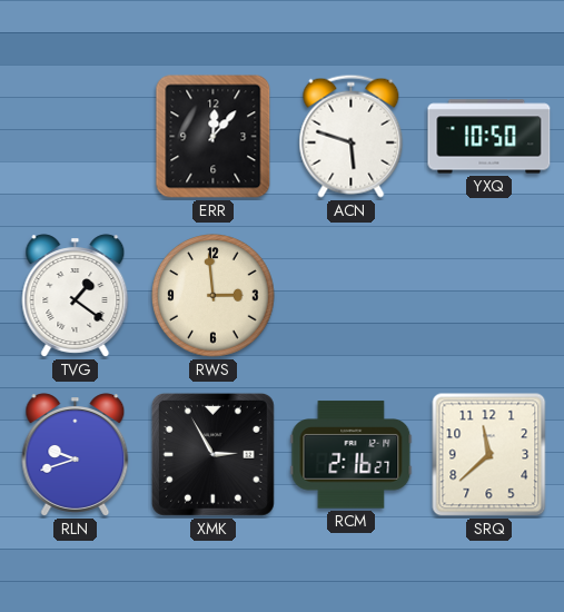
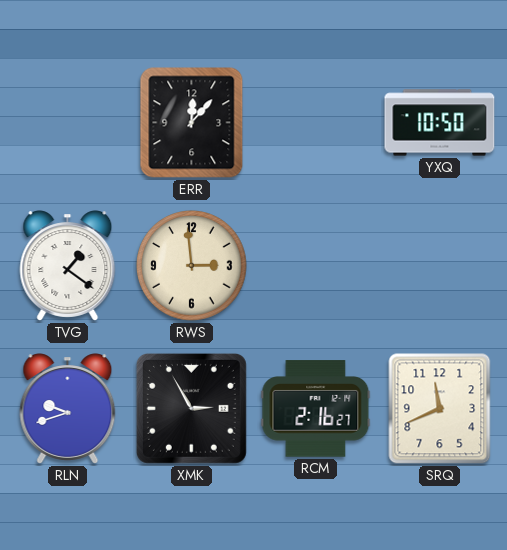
ACN: 5:48 -> none (352, 136)
SRQ: 11:38 -> 11:41 (440, 409)
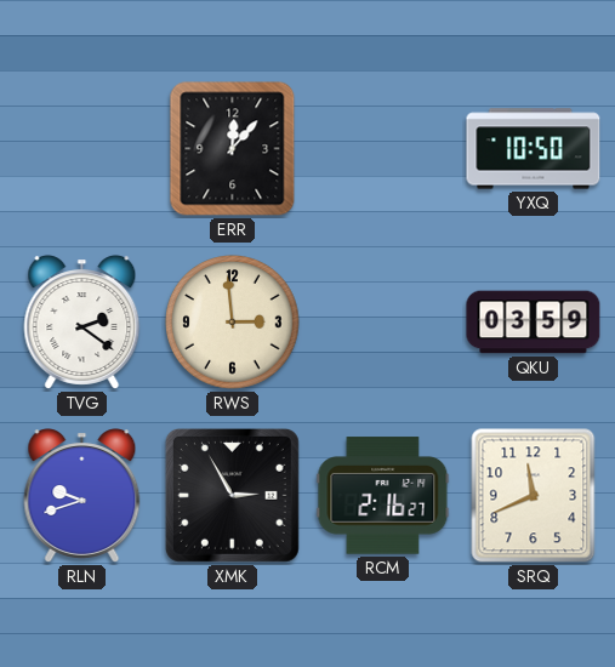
TVG: 1:21 -> 2:21 (82, 323)
QKU: none -> 03:59 (534, 323)
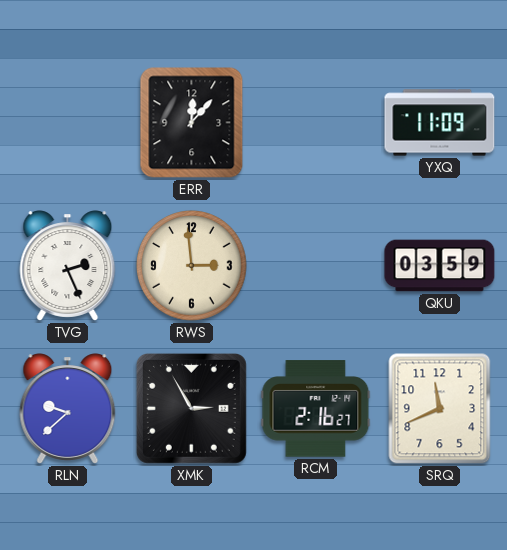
YXQ: 10:50 -> 11:09 (440, 123)
TVG: 2:21 -> 2:26 (68, 266)
RLN: 9:42 -> 9:38 (68, 409)
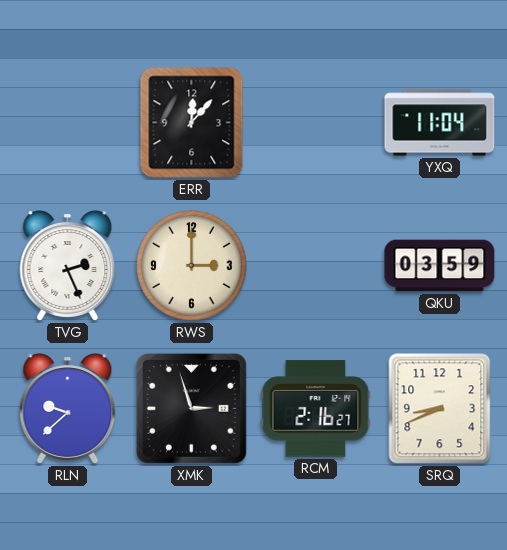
YXQ: 11:09 -> 11:04 (440, 123)
RWS: 2:59 -> 3:00 (192, 266)
XMK: 2:55 -> 2:57 (191, 408)
SRQ: 11:41 -> 8:41 (440, 409)
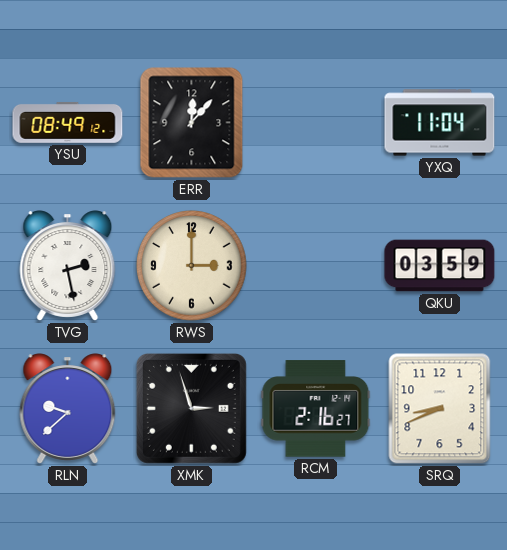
YSU: none -> 08:49 (68, 122)
TVG: 2:26 -> 2:28 (68, 266)
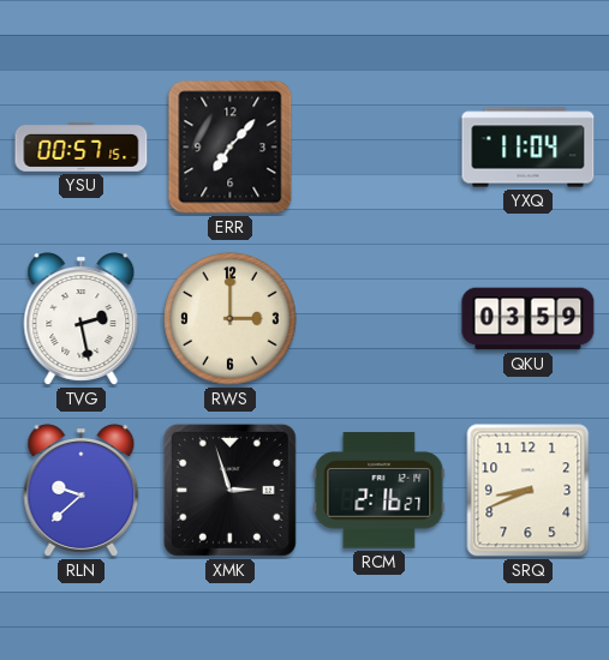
YSU: 08:49 -> 00:57 (82, 146)
ERR: 12:07 -> 7:07 (231, 148)
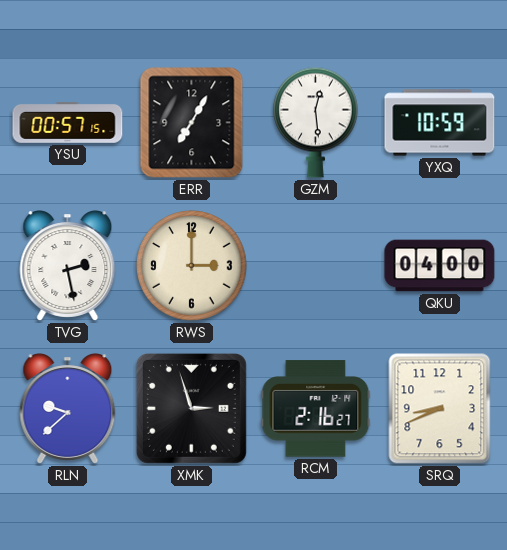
ERR: 7:07 -> 7:05 (192, 123)
GZM: none -> 12:29 (316, 122)
YXQ: 11:04 -> 10:59 (440, 123)
QKU: 03:59 -> 04:00 (440, 266)
